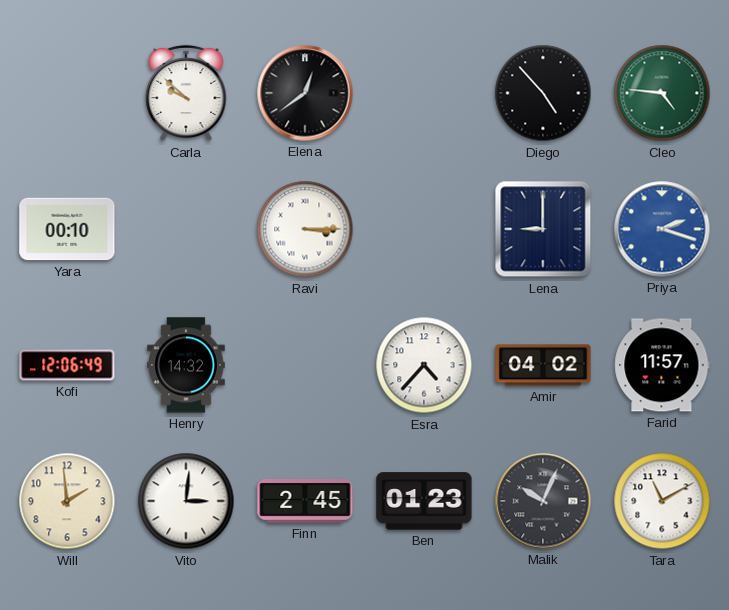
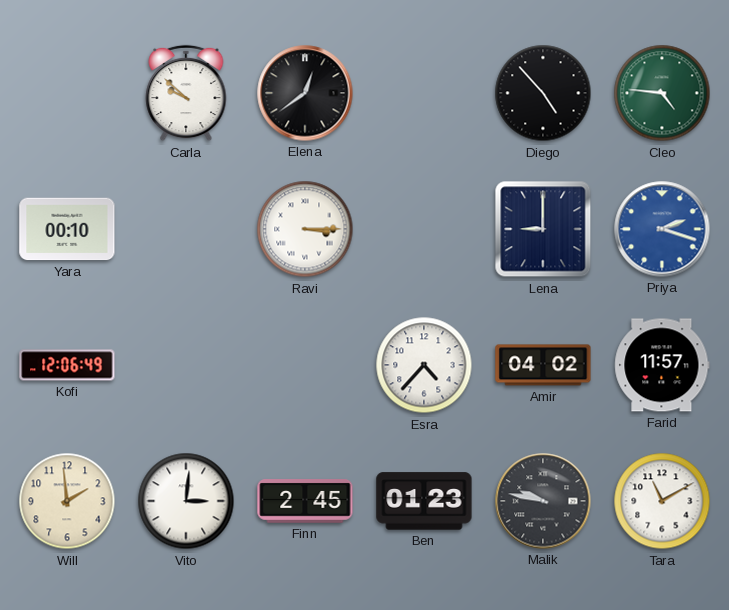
Henry: 14:32 -> none (187, 365)
Malik: 10:04 -> 9:47 (543, 501)
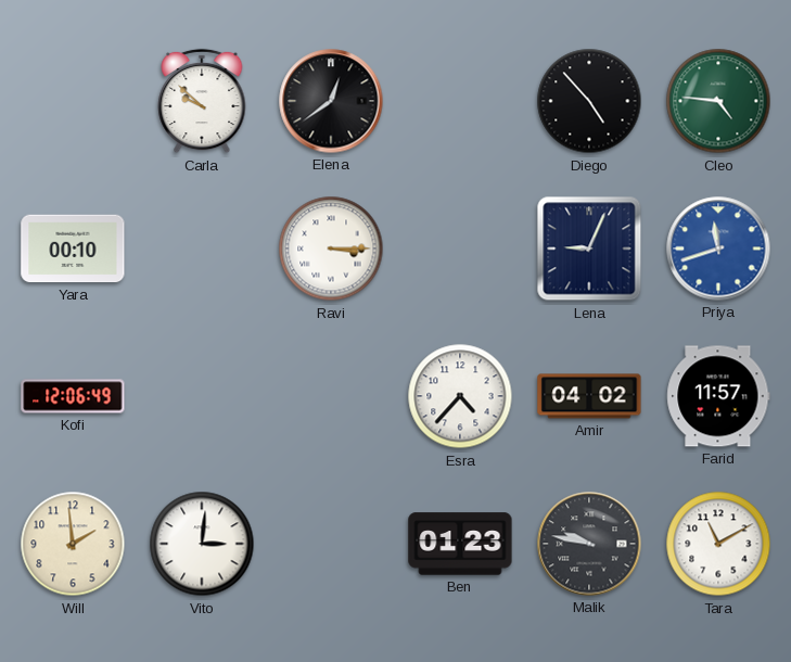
Lena: 9:00 -> 9:04 (589, 249)
Priya: 2:18 -> 11:42 (718, 249)
Finn: 2:45 -> none (305, 501)
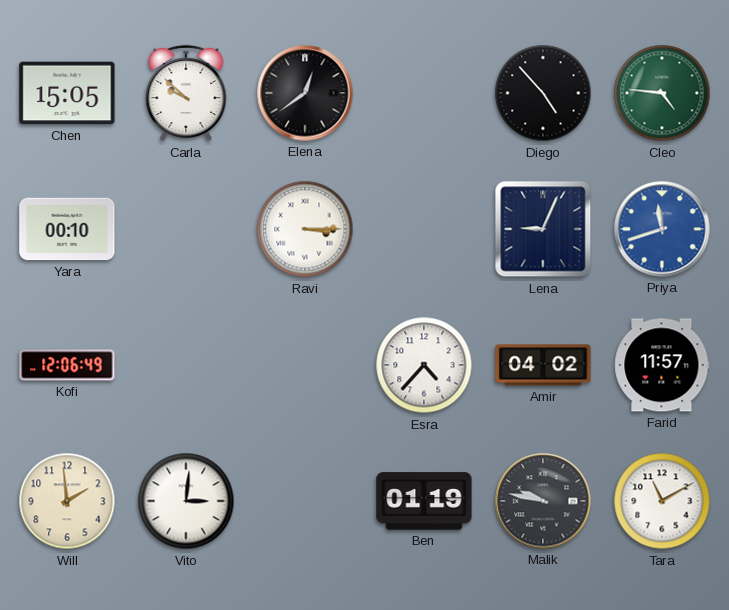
Chen: none -> 15:05 (67, 93)
Ben: 01:23 -> 01:19 (424, 501)
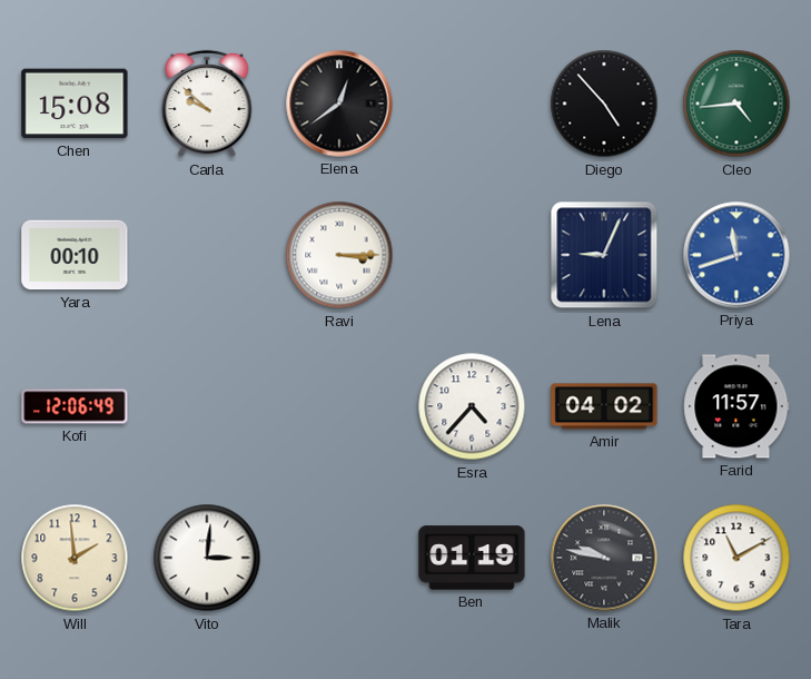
Chen: 15:05 -> 15:08 (75, 104)
Cleo: 4:46 -> 4:44 (736, 104)
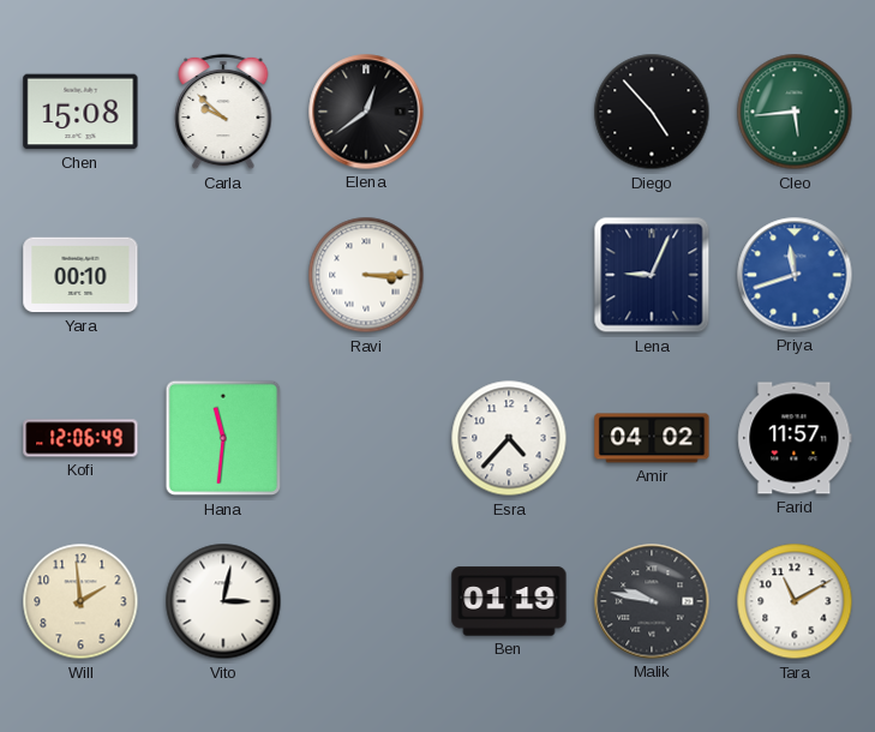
Cleo: 4:44 -> 5:44 (795, 112)
Hana: none -> 11:31 (223, 438)
Vito: 3:01 -> 3:02 (223, 601)
